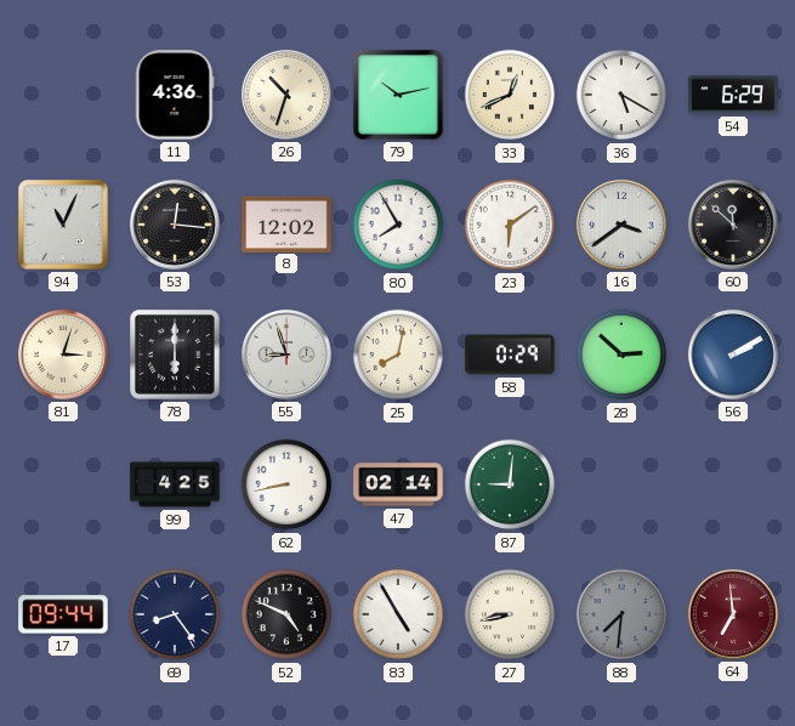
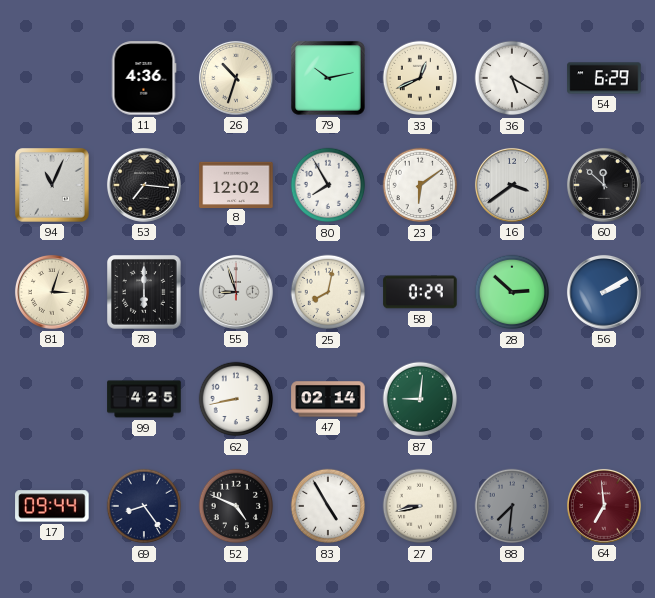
53: 12:16 -> 7:16 (144, 185)
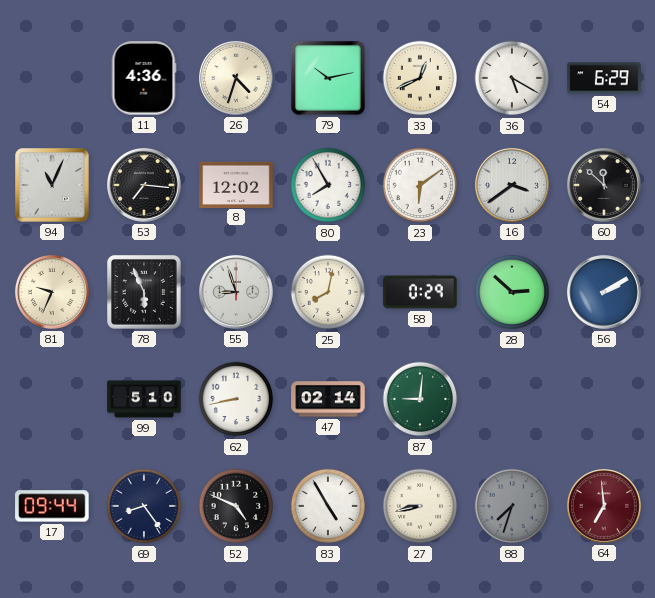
26: 10:33 -> 4:33 (236, 78)
81: 3:03 -> 9:34 (52, 292)
78: 6:00 -> 5:56 (145, 293)
99: 4:25 -> 5:10 (144, 399)
88: 7:31 -> 7:33 (512, 506)
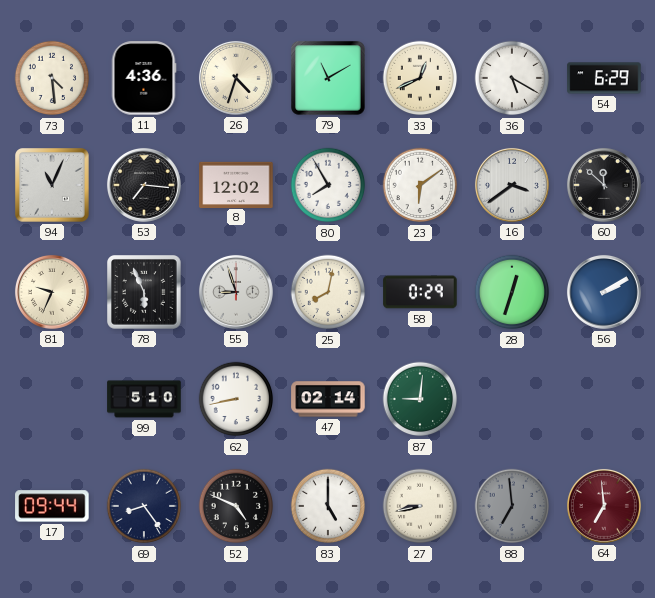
73: none -> 4:29 (52, 78)
79: 10:13 -> 11:10 (329, 79)
28: 2:52 -> 12:33 (512, 292)
83: 4:55 -> 5:00 (328, 506)
88: 7:33 -> 6:59 (512, 506)
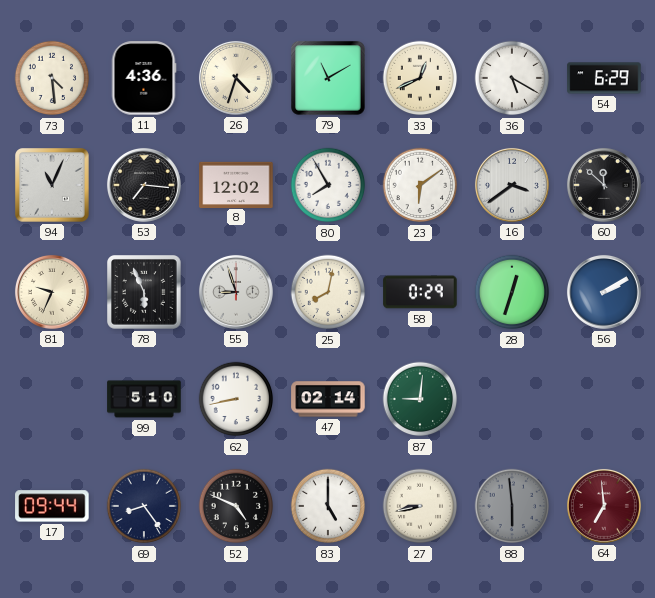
88: 6:59 -> 5:59 (512, 506)
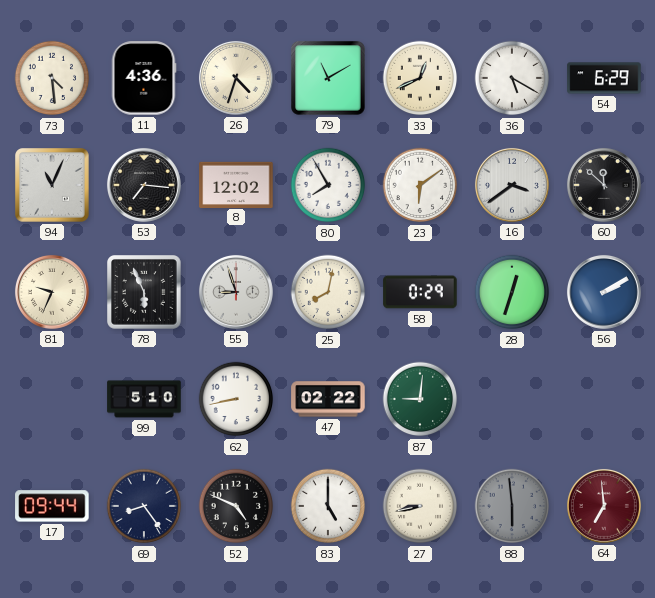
47: 02:14 -> 02:22 (328, 399)
